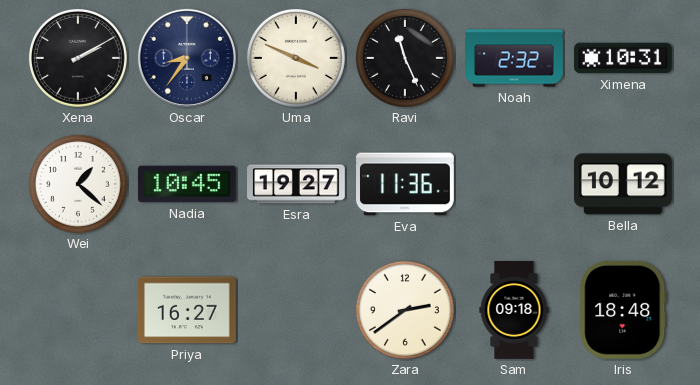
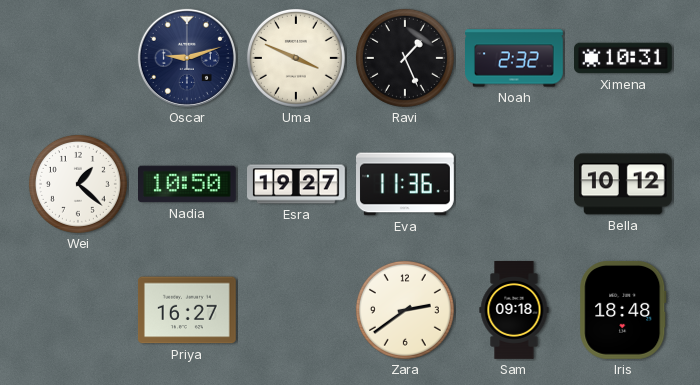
Xena: 2:10 -> none (78, 58)
Oscar: 8:36 -> 9:12 (187, 58)
Ravi: 11:26 -> 1:26 (405, 58)
Nadia: 10:45 -> 10:50 (188, 184)
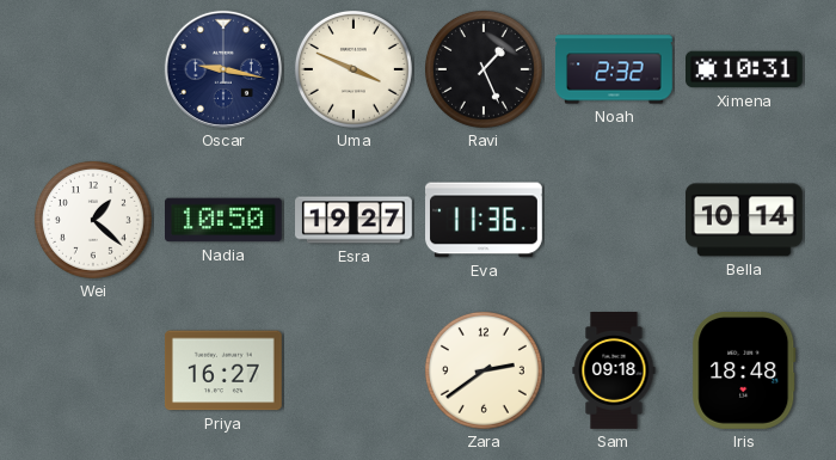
Oscar: 9:12 -> 9:17 (223, 69)
Bella: 10:12 -> 10:14 (744, 220)
